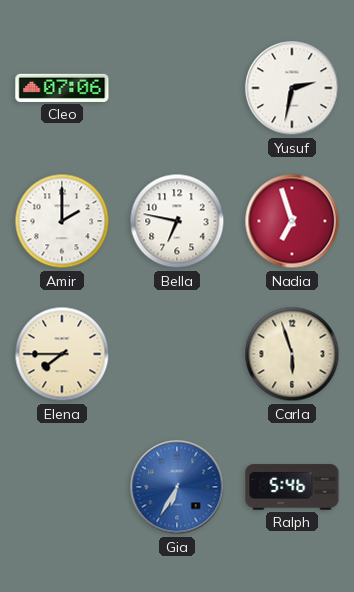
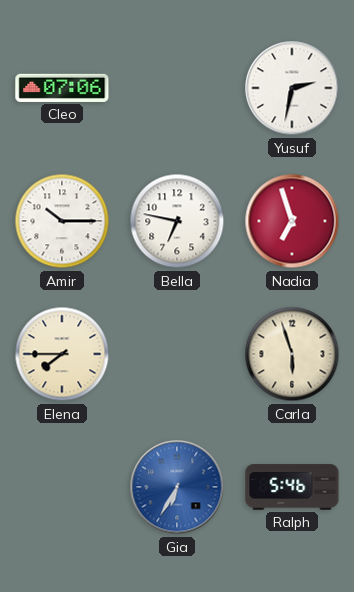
Amir: 2:00 -> 10:15 (62, 221)
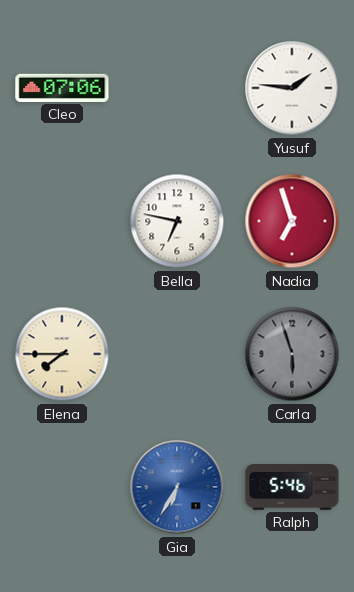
Yusuf: 2:32 -> 1:46 (292, 88)
Amir: 10:15 -> none (62, 221)
Carla dial: cream -> grey (292, 354)
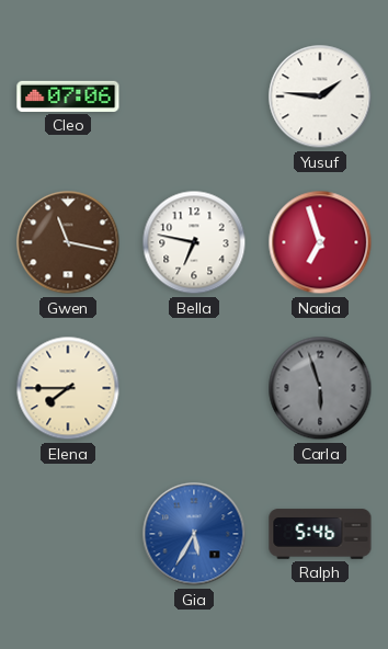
Gwen: none -> 11:17 (68, 242)
Gia: 6:35 -> 5:35 (194, 534)
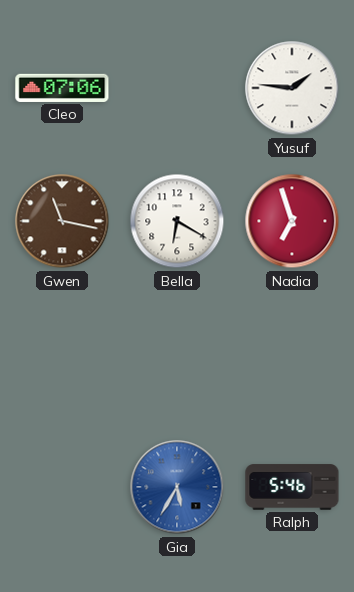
Bella: 6:47 -> 6:20 (177, 221)
Elena: 7:45 -> none (68, 388)
Carla: 5:57 -> none (320, 388)
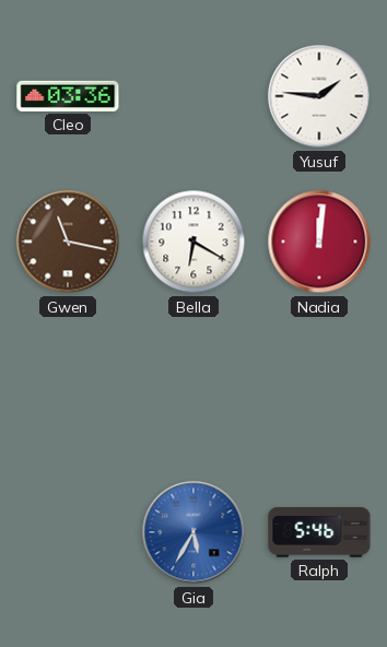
Cleo: 07:06 -> 03:36 (68, 96)
Nadia: 6:57 -> 12:01 (319, 242)
